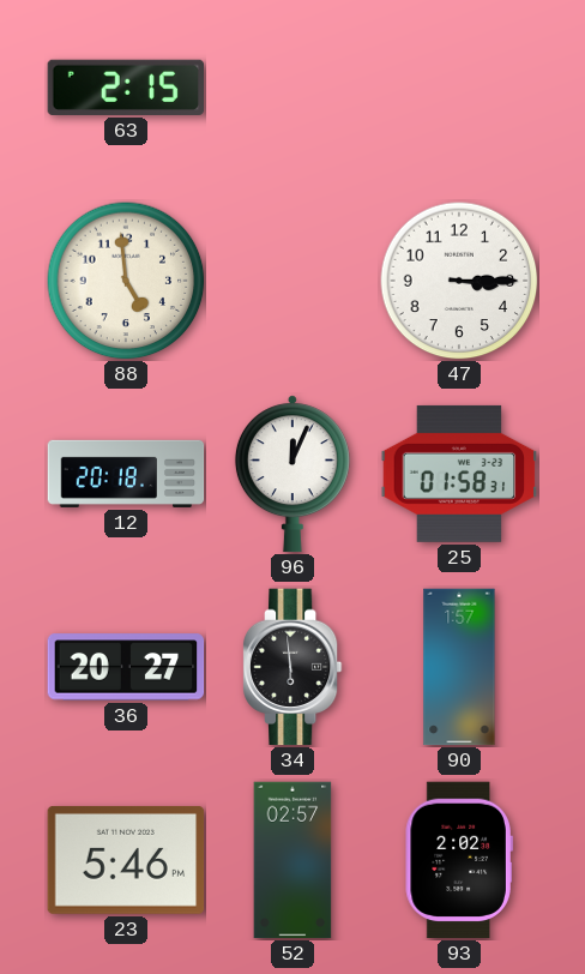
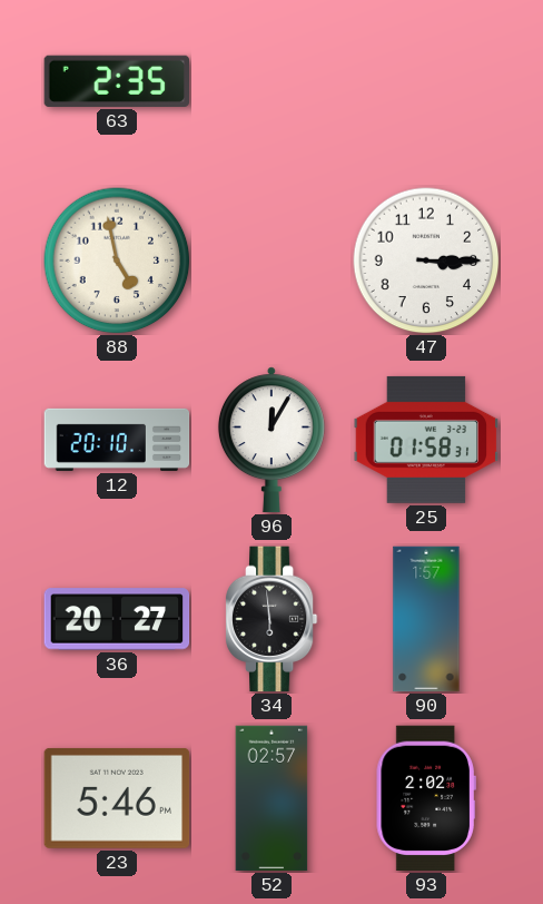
63: 2:15 -> 2:35 (117, 81)
88: 4:59 -> 4:58 (117, 261)
12: 20:18 -> 20:10 (117, 440)
96: 12:04 -> 12:05 (271, 440)
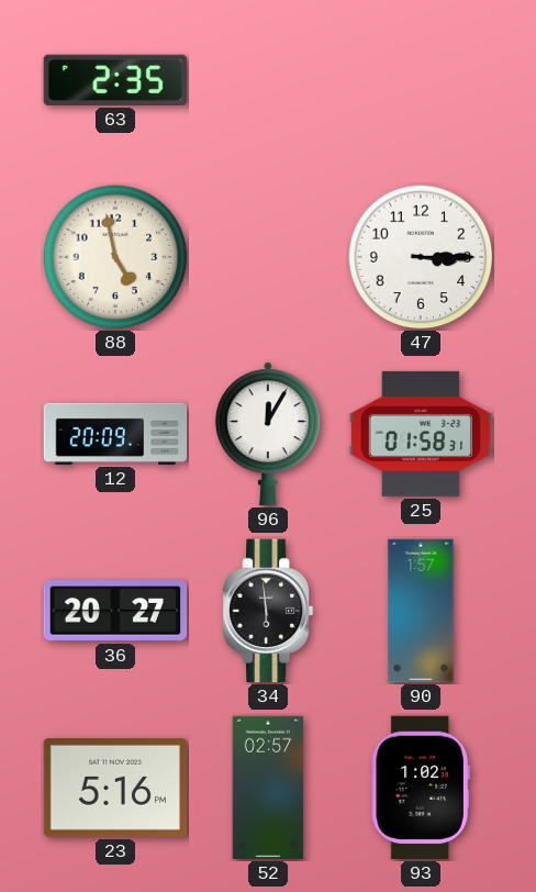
12: 20:10 -> 20:09 (115, 434)
23: 5:46 -> 5:16 (115, 788)
93: 2:02 -> 1:02 (421, 788)
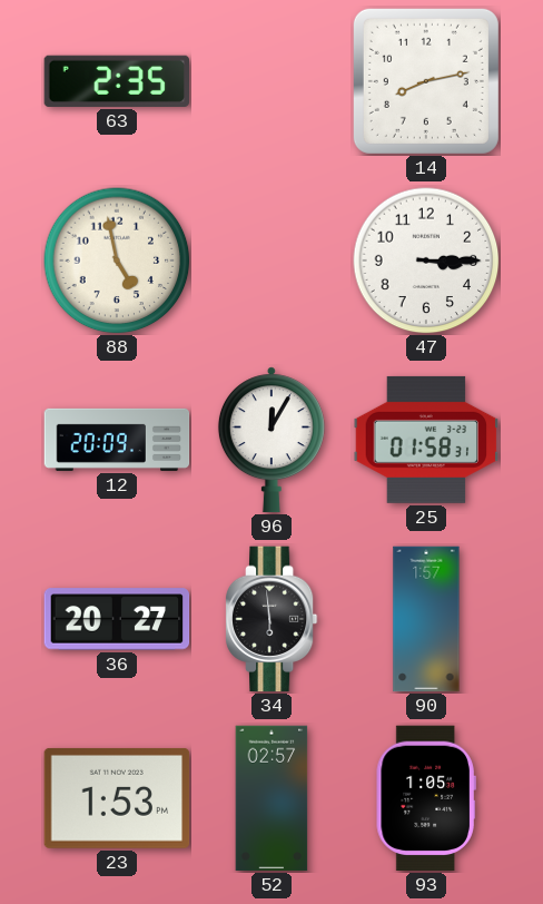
14: none -> 8:13 (426, 81)
23: 5:16 -> 1:53 (117, 798)
93: 1:02 -> 1:05 (426, 798)
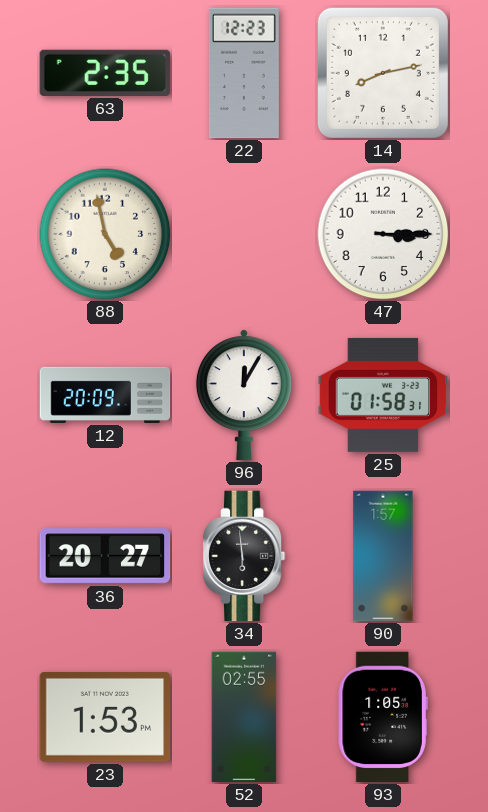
22: none -> 12:23 (244, 73)
52: 02:57 -> 02:55 (244, 717)
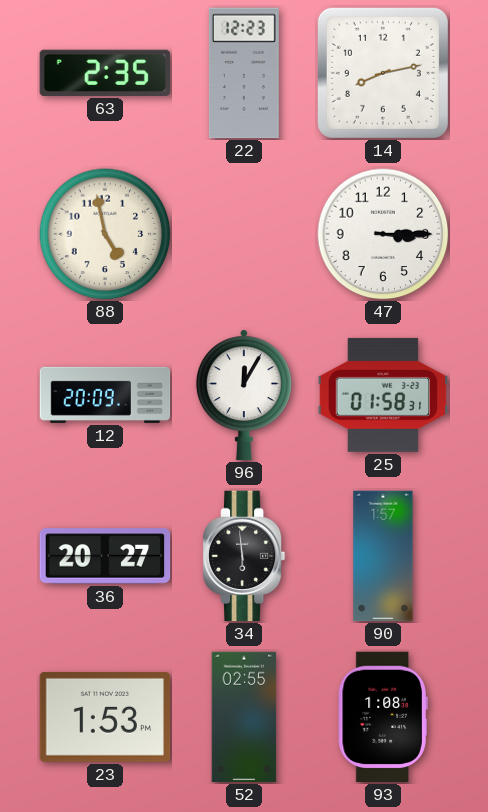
93: 1:05 -> 1:08 (383, 717)
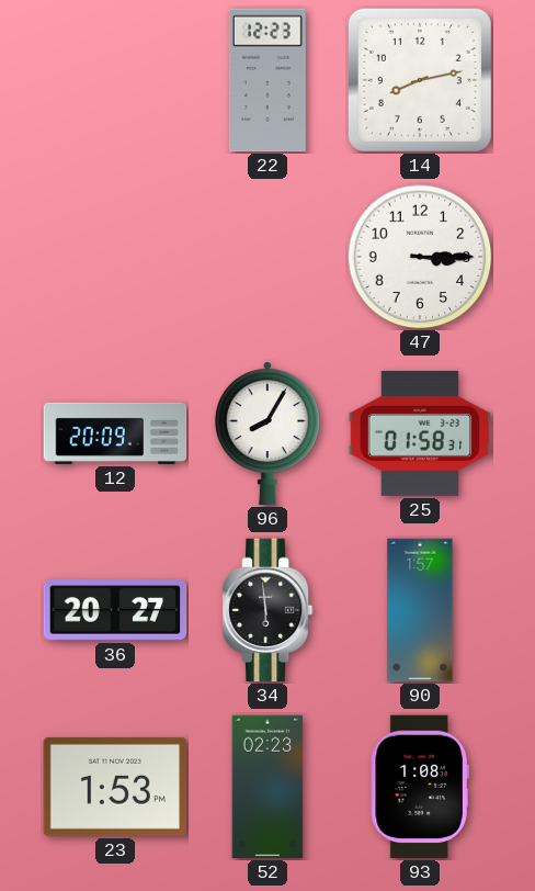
63: 2:35 -> none (105, 73)
88: 4:58 -> none (105, 234)
96: 12:05 -> 8:05 (267, 433)
52: 02:55 -> 02:23 (267, 787)
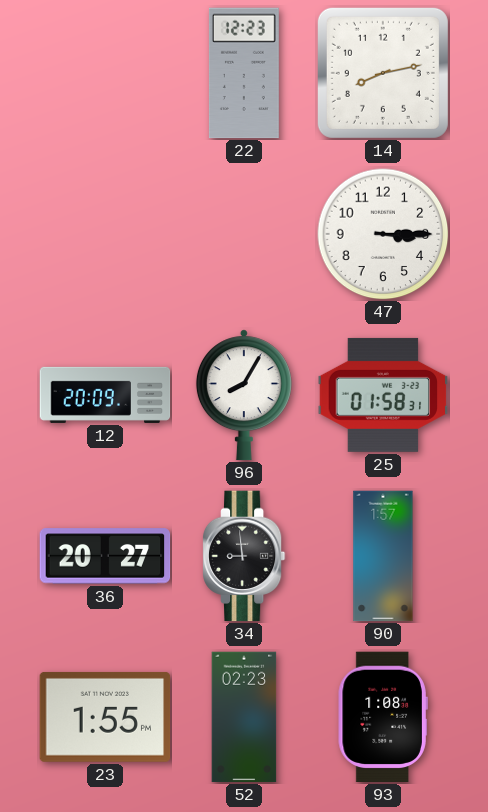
34: 5:59 -> 8:59 (244, 556)
23: 1:53 -> 1:55 (105, 717)
